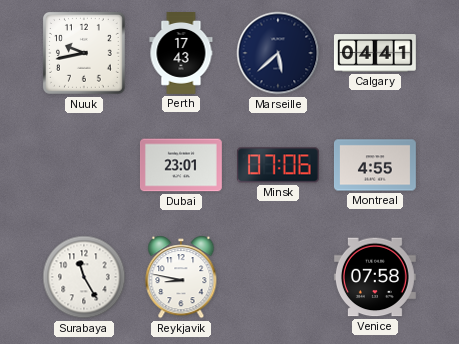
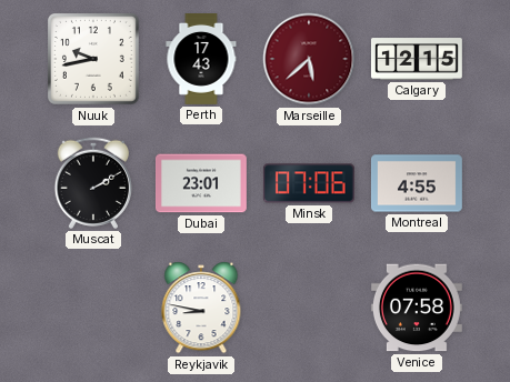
Marseille dial: navy -> burgundy (309, 59)
Calgary: 04:41 -> 12:15 (417, 59)
Muscat: none -> 2:10 (92, 183)
Surabaya: 11:25 -> none (84, 277)
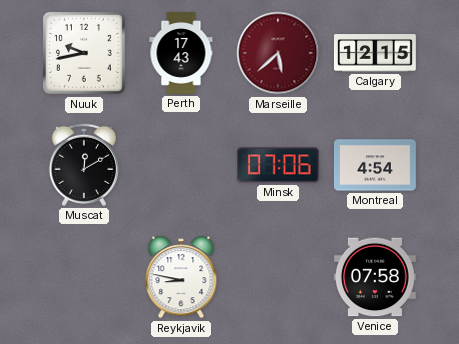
Muscat: 2:10 -> 12:10 (83, 165)
Dubai: 23:01 -> none (201, 183)
Montreal: 4:55 -> 4:54 (375, 165)
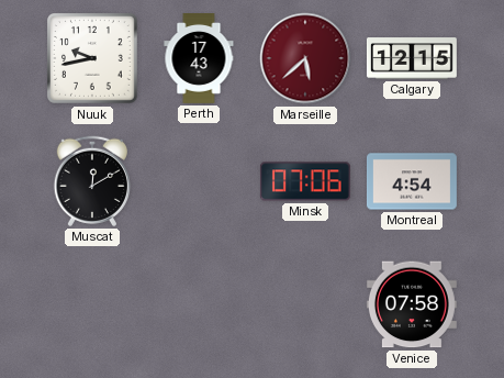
Reykjavik: 8:47 -> none (181, 277)
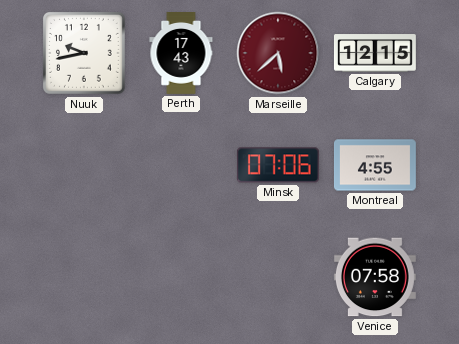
Muscat: 12:10 -> none (91, 181)
Montreal: 4:54 -> 4:55 (375, 165)
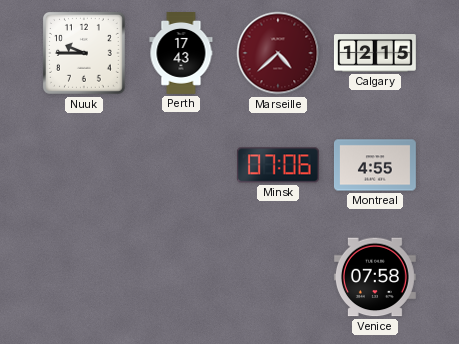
Nuuk: 9:43 -> 9:45 (85, 54)
Marseille: 5:38 -> 4:38 (278, 53)
